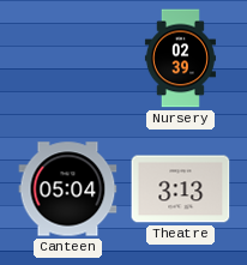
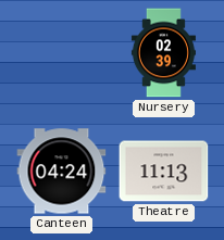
Canteen: 05:04 -> 04:24 (62, 172)
Theatre: 3:13 -> 11:13 (164, 172)
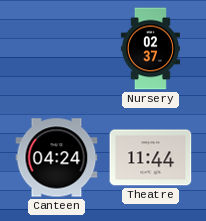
Nursery: 02:39 -> 02:37 (150, 49)
Theatre: 11:13 -> 11:44 (151, 158)
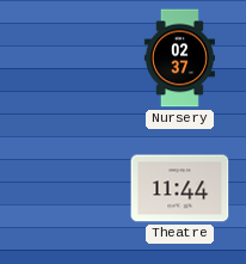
Canteen: 04:24 -> none (57, 158)
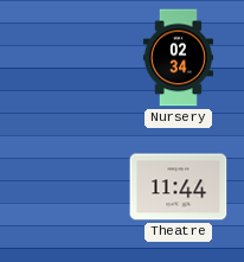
Nursery: 02:37 -> 02:34 (178, 58)
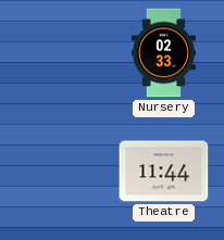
Nursery: 02:34 -> 02:33 (163, 53)
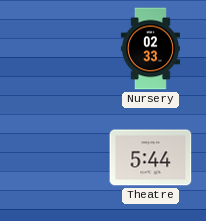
Theatre: 11:44 -> 5:44 (151, 158)
